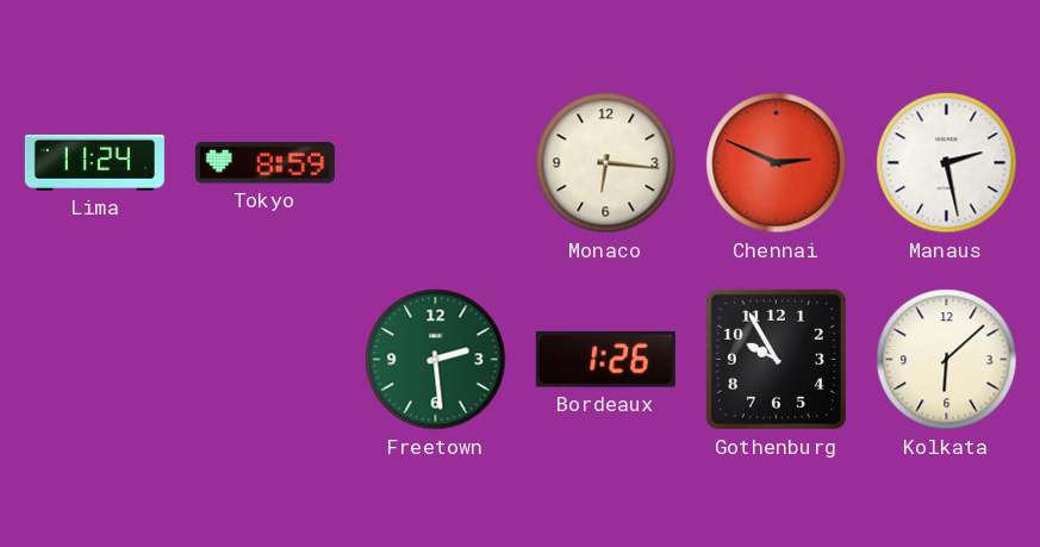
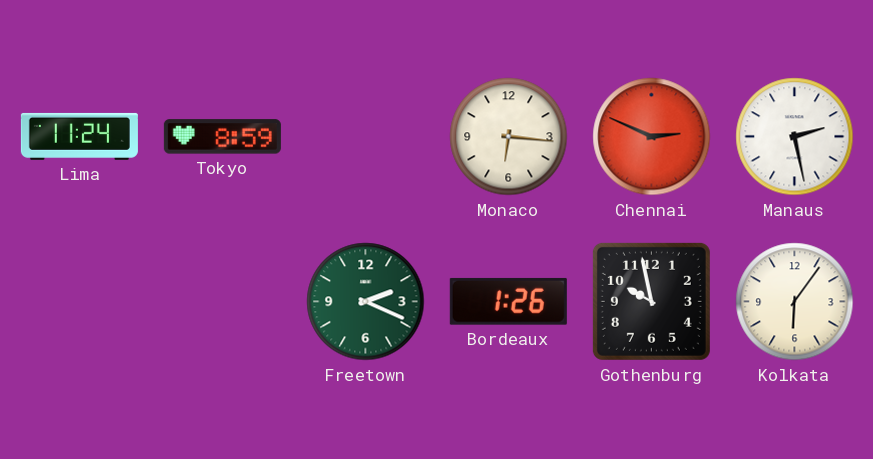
Freetown: 2:29 -> 2:19 (366, 302)
Gothenburg: 9:55 -> 9:58 (651, 301)
Kolkata: 6:08 -> 6:06 (795, 302)
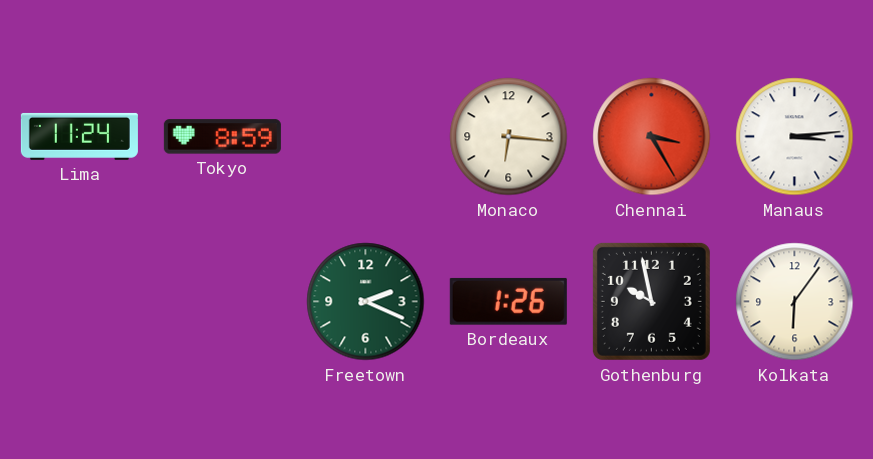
Chennai: 2:49 -> 3:25 (652, 137)
Manaus: 2:28 -> 3:14 (795, 137)
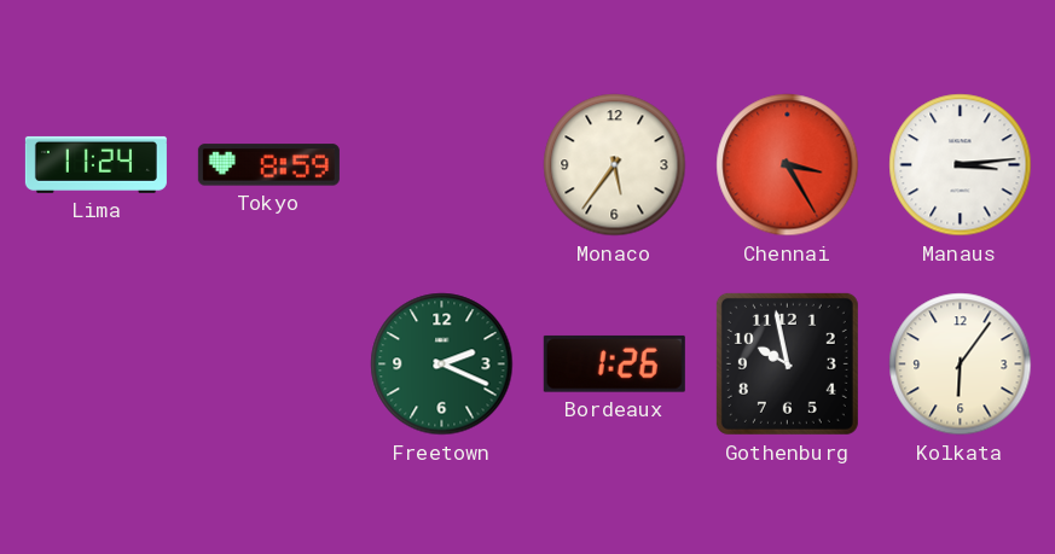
Monaco: 6:16 -> 5:36 (615, 165)
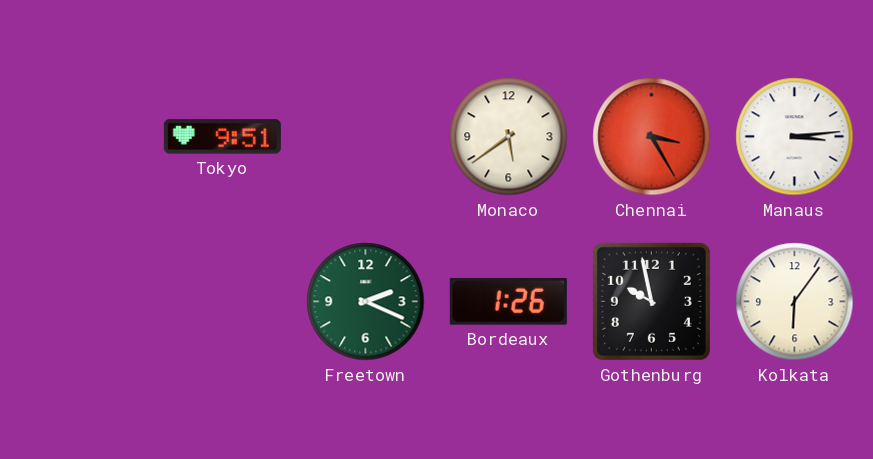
Lima: 11:24 -> none (95, 164)
Tokyo: 8:59 -> 9:51 (222, 137)
Monaco: 5:36 -> 5:39 (509, 137)
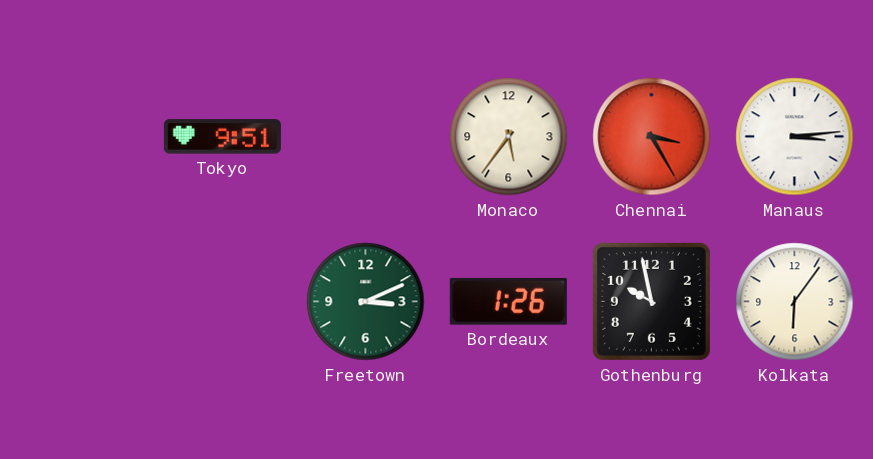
Monaco: 5:39 -> 5:36 (509, 137)
Freetown: 2:19 -> 3:11 (366, 302)
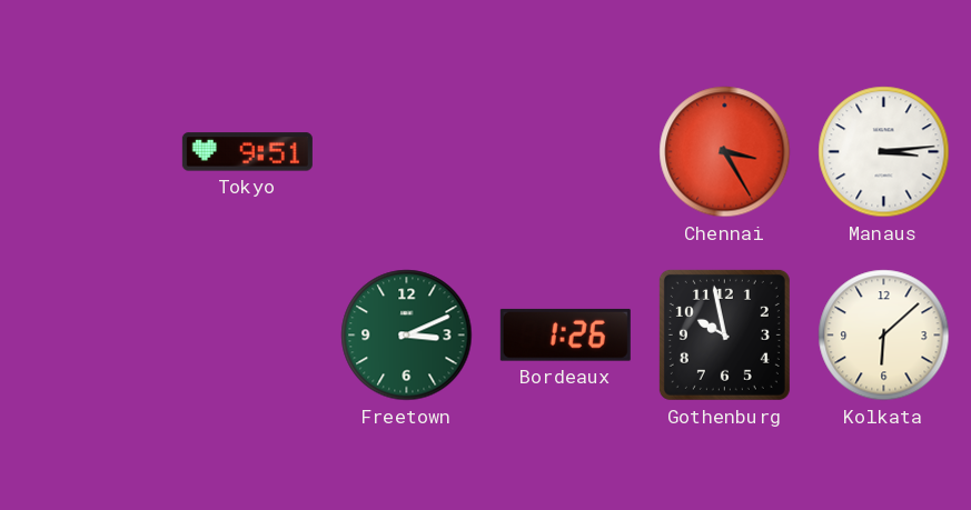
Monaco: 5:36 -> none (509, 137)
Kolkata: 6:06 -> 6:08 (884, 336)
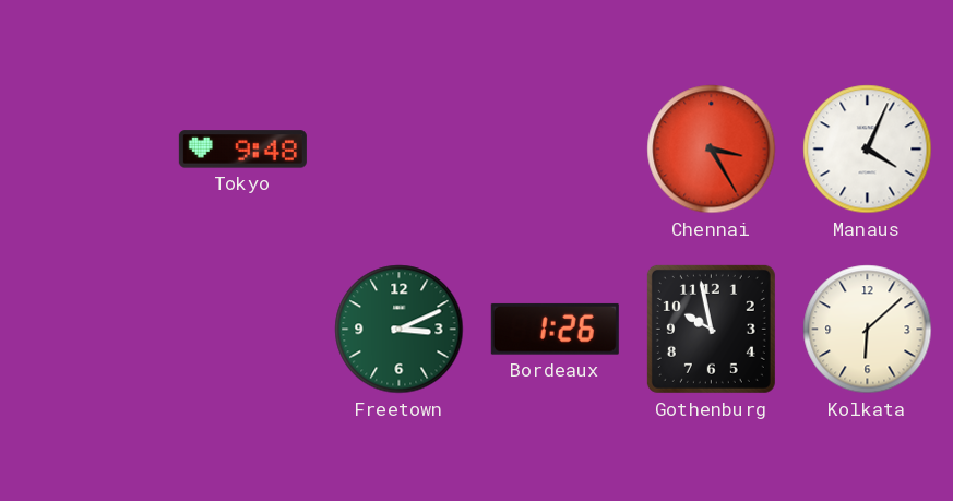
Tokyo: 9:51 -> 9:48 (242, 150)
Manaus: 3:14 -> 4:04 (868, 150)
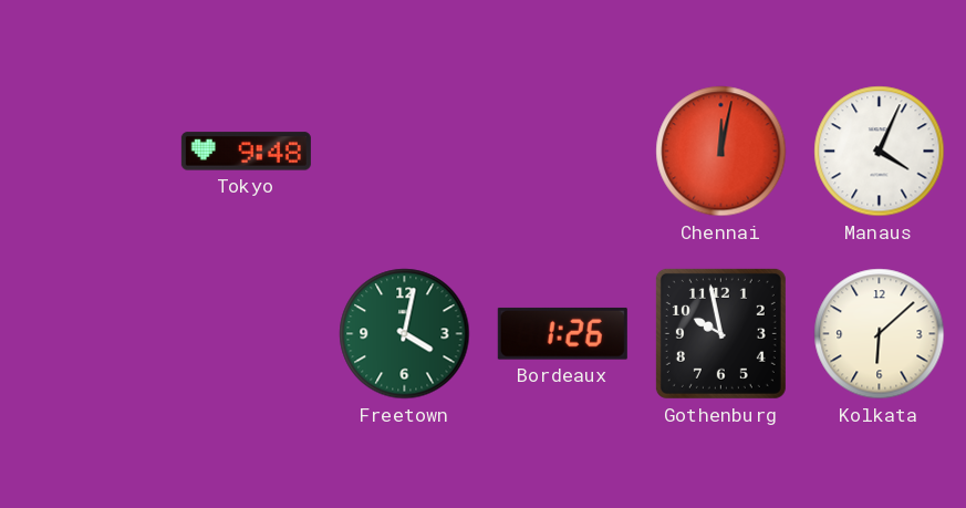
Chennai: 3:25 -> 12:02 (721, 152)
Freetown: 3:11 -> 4:02 (405, 334)
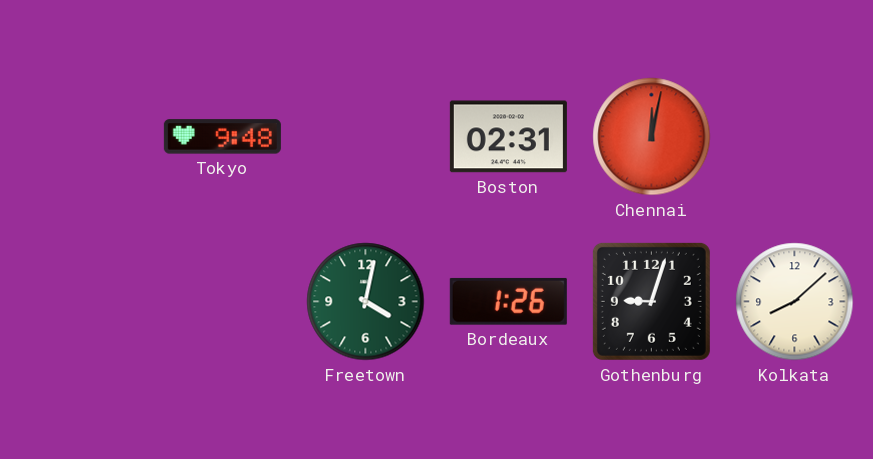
Boston: none -> 02:31 (508, 137)
Manaus: 4:04 -> none (880, 152)
Gothenburg: 9:58 -> 9:03 (651, 301)
Kolkata: 6:08 -> 8:08 (795, 302)
